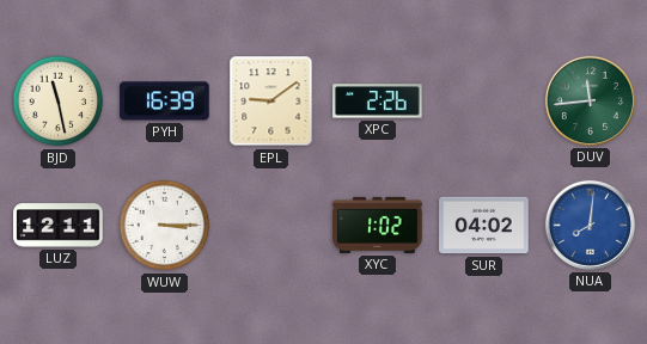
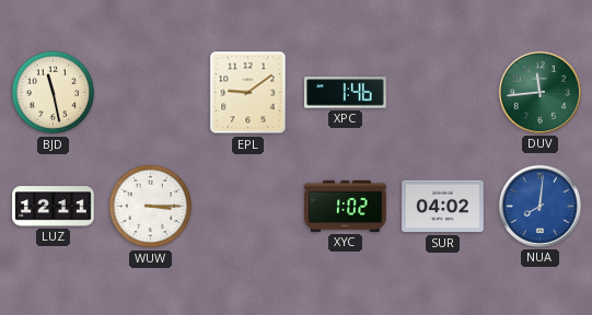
PYH: 16:39 -> none (165, 102)
XPC: 2:26 -> 1:46 (346, 93)
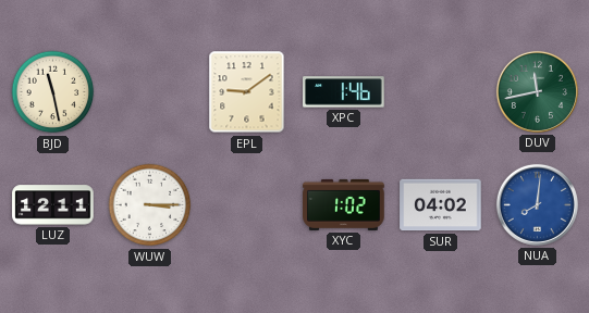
DUV: 11:44 -> 11:43 (537, 91)
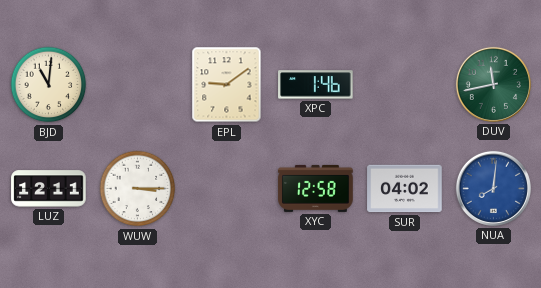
BJD: 11:28 -> 11:01 (49, 85)
XYC: 1:02 -> 12:58 (316, 188)
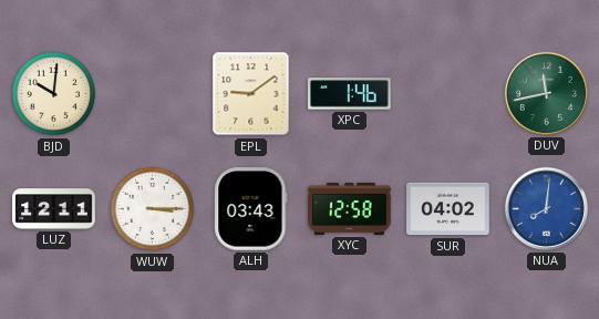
BJD: 11:01 -> 10:01 (54, 94)
ALH: none -> 03:43 (251, 209)
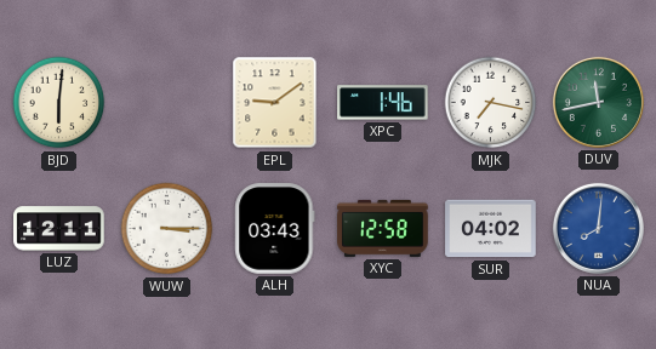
BJD: 10:01 -> 6:01 (59, 103)
MJK: none -> 7:17 (491, 103)
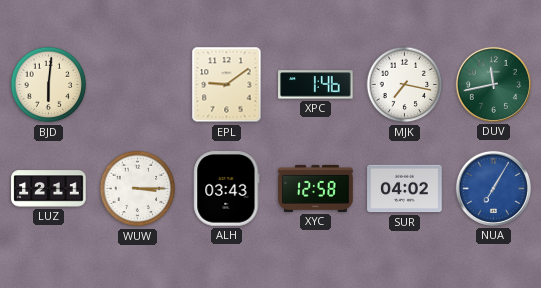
NUA: 8:01 -> 7:05 (493, 188)
